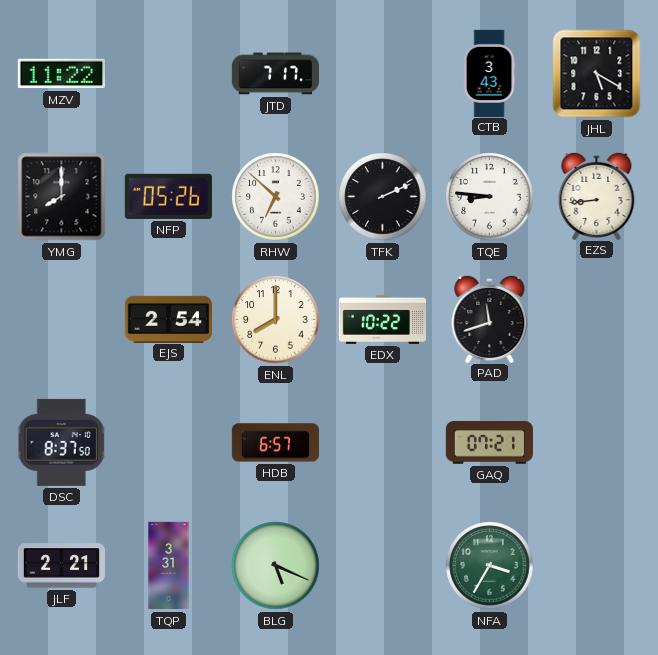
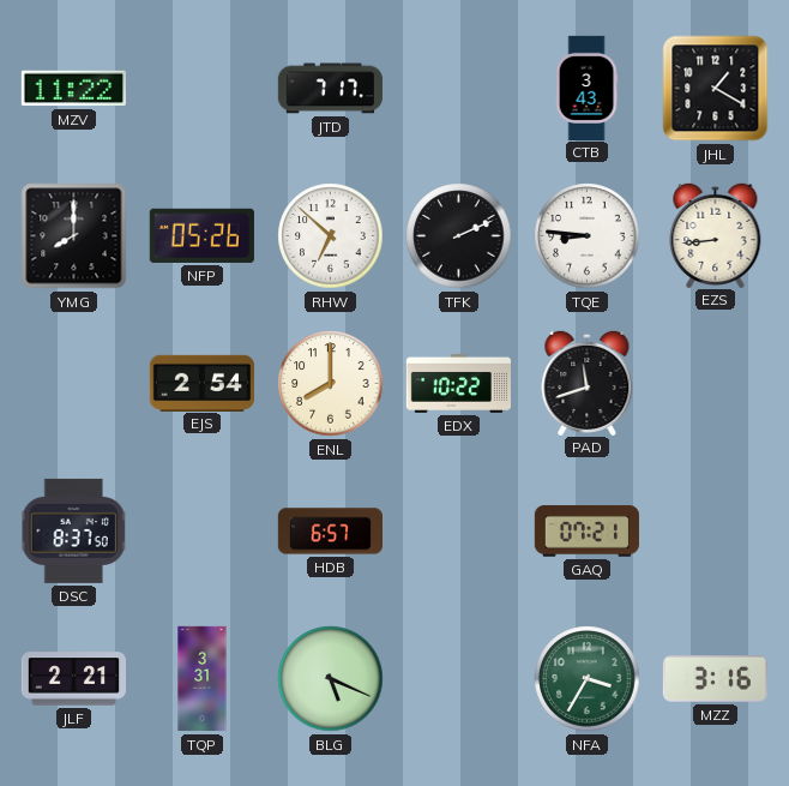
JHL: 5:20 -> 1:20 (716, 89)
MZZ: none -> 3:16 (715, 679)
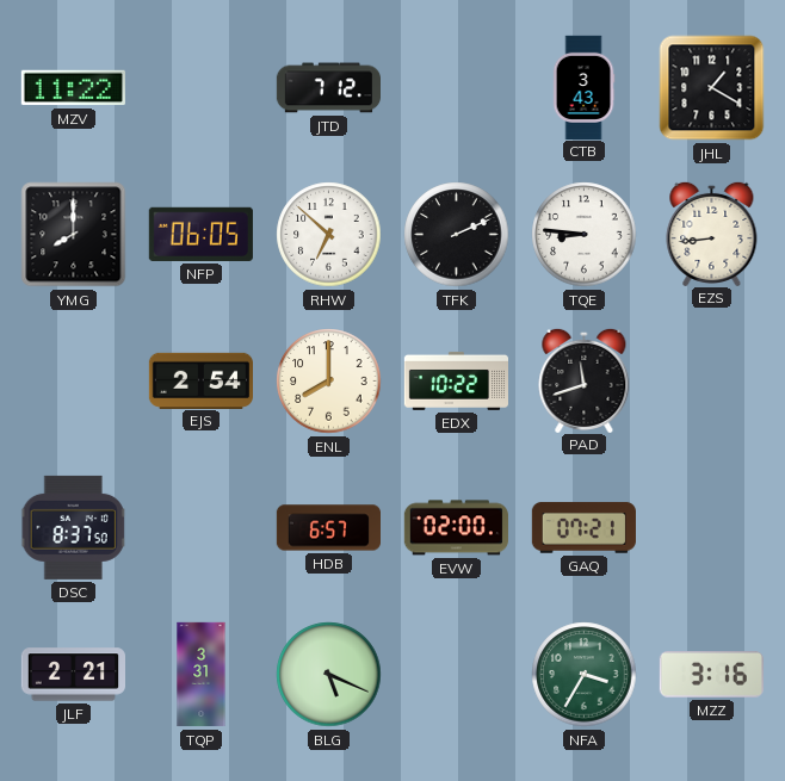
JTD: 7:17 -> 7:12 (328, 88)
NFP: 05:26 -> 06:05 (200, 234)
EVW: none -> 02:00 (456, 528)
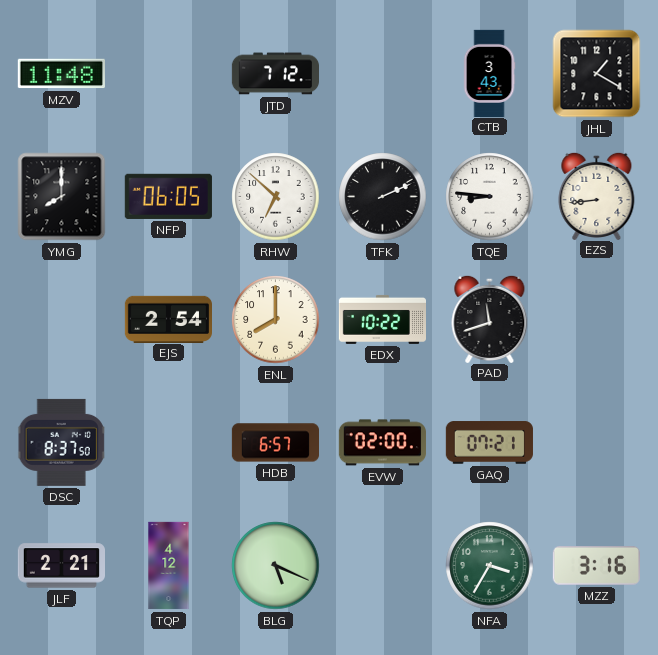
MZV: 11:22 -> 11:48 (61, 74)
TQP: 3:31 -> 4:12 (169, 566)
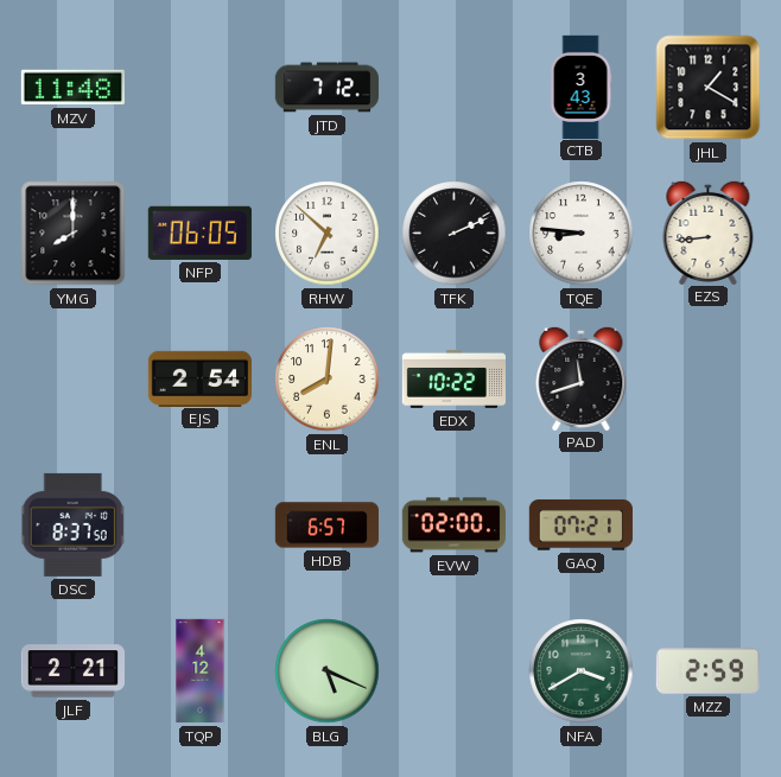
ENL: 8:00 -> 8:01 (328, 380)
NFA: 3:35 -> 3:40 (582, 671)
MZZ: 3:16 -> 2:59 (707, 671)
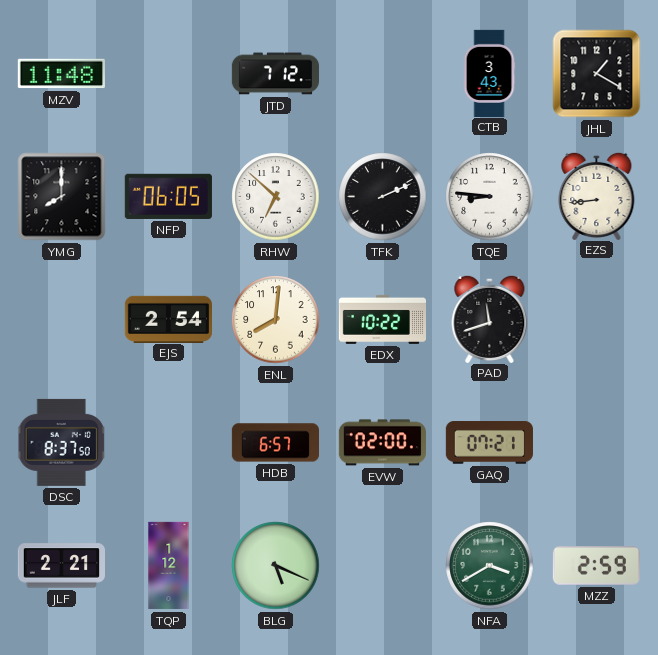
TQP: 4:12 -> 1:12 (169, 566)
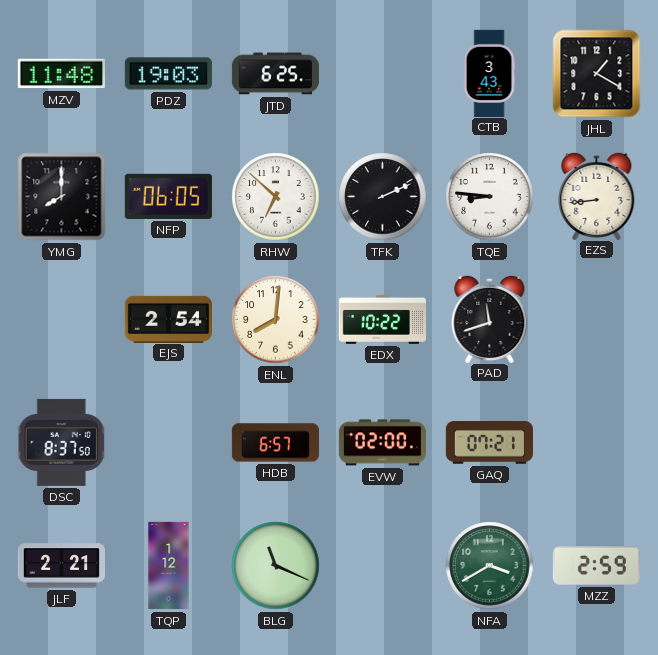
PDZ: none -> 19:03 (168, 74)
JTD: 7:12 -> 6:25 (275, 74)
BLG: 5:19 -> 11:19 (276, 566)
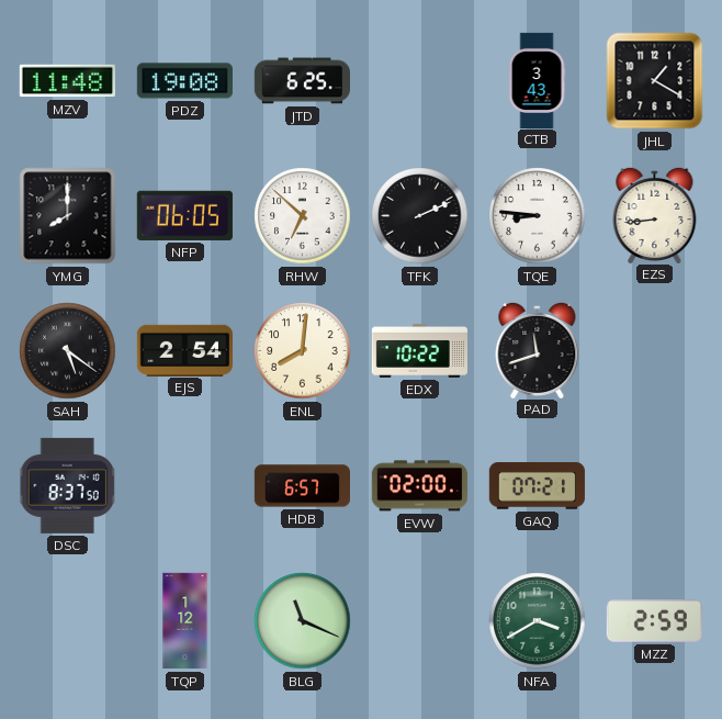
PDZ: 19:03 -> 19:08 (184, 81)
SAH: none -> 5:21 (68, 351)
JLF: 2:21 -> none (61, 566)
